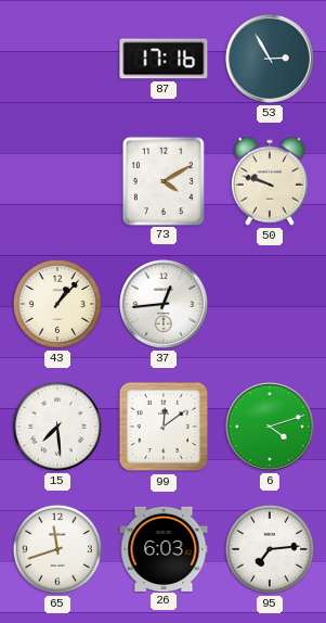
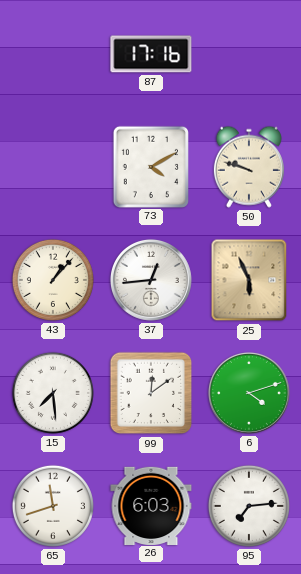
53: 2:55 -> none (270, 59)
25: none -> 5:56 (249, 280)
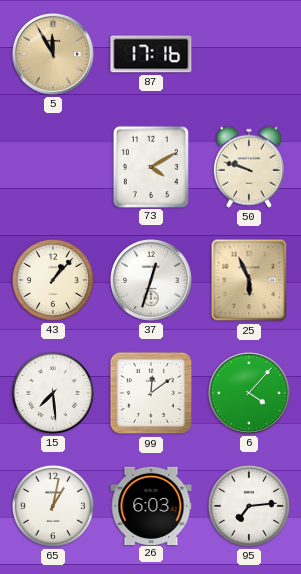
5: none -> 11:55 (53, 54)
37: 12:44 -> 12:33 (151, 280)
6: 4:12 -> 4:07 (249, 393)
65: 11:42 -> 1:02 (53, 506)
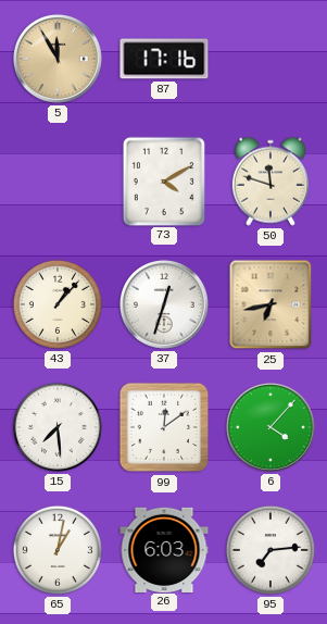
50: 9:48 -> 11:48 (271, 182)
25: 5:56 -> 6:43 (271, 304)
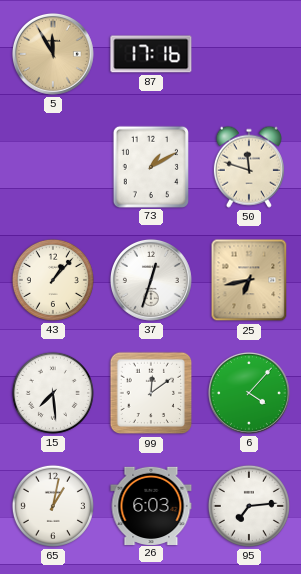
73: 4:10 -> 1:10 (151, 166)
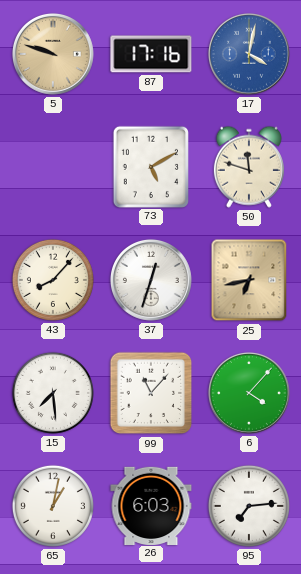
5: 11:55 -> 9:48 (53, 54)
17: none -> 4:02 (249, 54)
73: 1:10 -> 5:10 (151, 166)
43: 1:07 -> 8:07 (53, 280)
99: 12:09 -> 11:07 (151, 393)
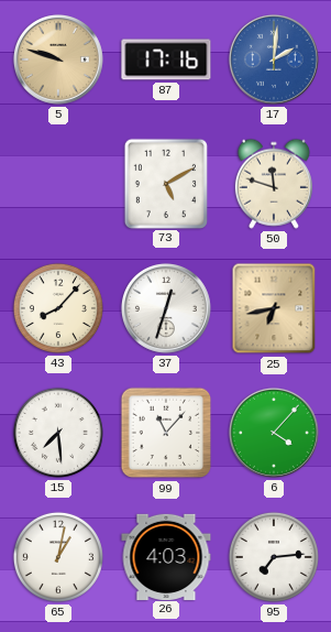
17: 4:02 -> 2:01 (274, 59)
26: 6:03 -> 4:03 (166, 556)
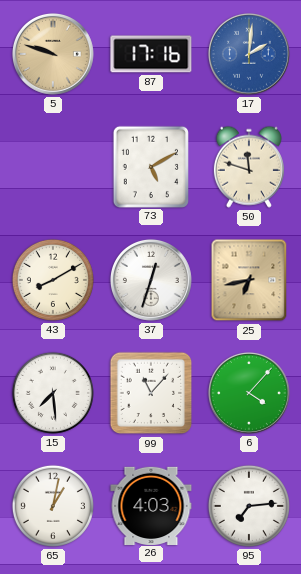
43: 8:07 -> 8:10 (53, 280)
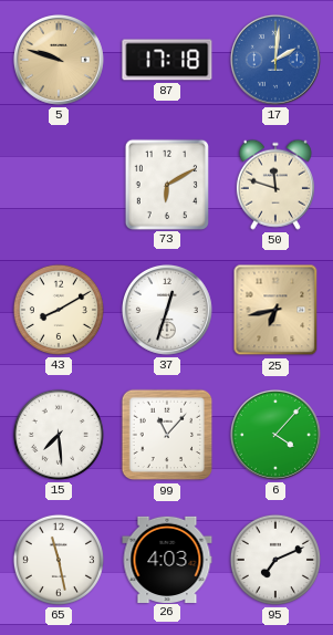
87: 17:16 -> 17:18 (167, 60)
73: 5:10 -> 6:10 (167, 184)
65: 1:02 -> 11:28 (59, 560)
95: 7:14 -> 7:11 (275, 560)
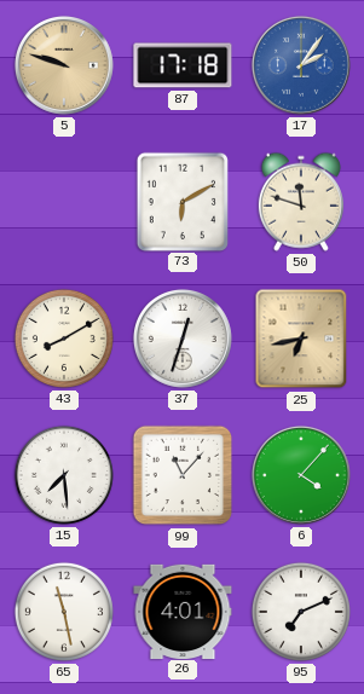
17: 2:01 -> 2:06 (301, 65)
26: 4:03 -> 4:01 (183, 611)
